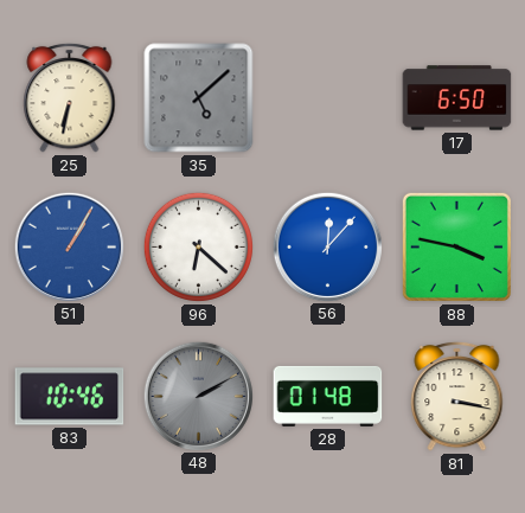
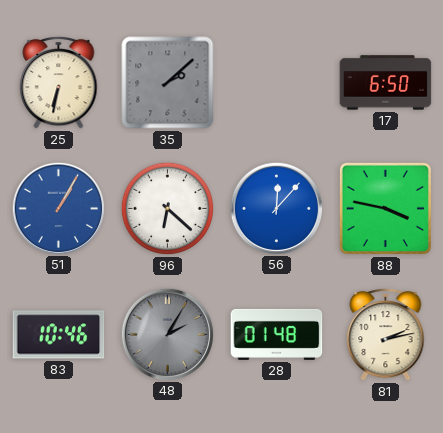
35: 5:08 -> 2:08 (168, 83)
48: 2:10 -> 2:05 (167, 334)
81: 3:17 -> 2:13 (386, 334)
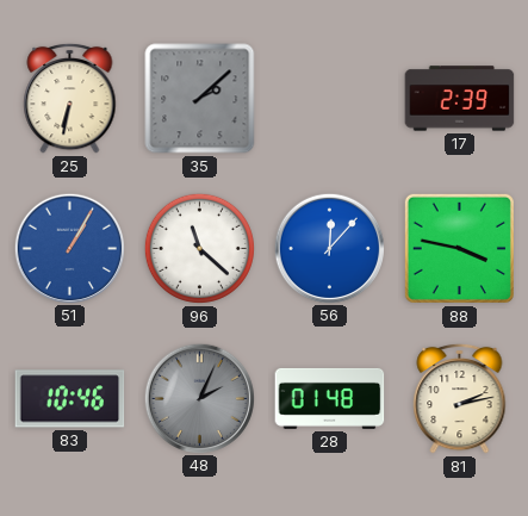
17: 6:50 -> 2:39 (460, 99)
96: 6:22 -> 11:22 (199, 248)
48: 2:05 -> 2:04 (199, 398)
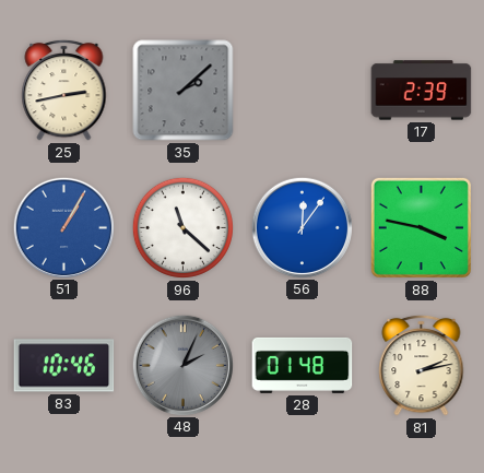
25: 6:32 -> 2:43 (64, 90)
56: 12:07 -> 12:06 (302, 227)
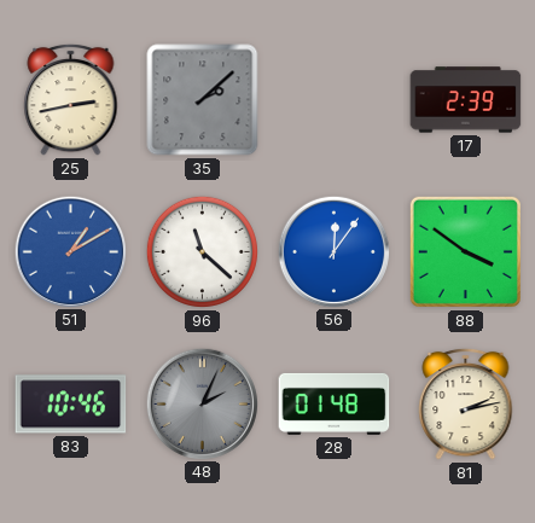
51: 1:05 -> 1:10 (70, 251)
88: 3:47 -> 3:51 (465, 251)
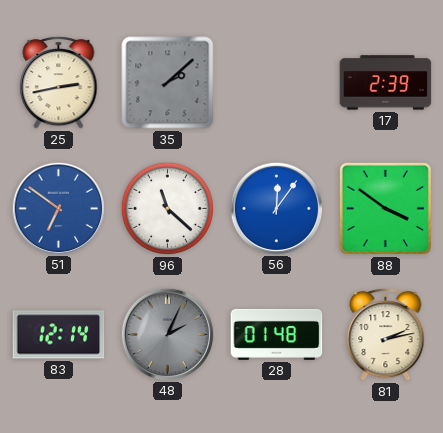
51: 1:10 -> 6:51 (58, 208)
83: 10:46 -> 12:14 (59, 335)
